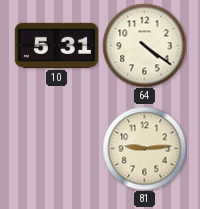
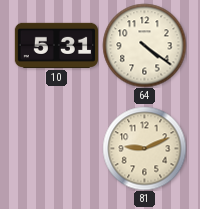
81: 9:14 -> 9:11 (144, 148)
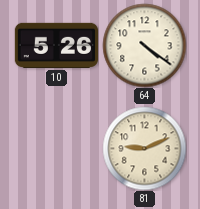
10: 5:31 -> 5:26 (56, 45)
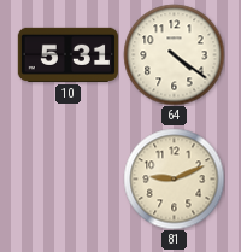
10: 5:26 -> 5:31 (67, 54)
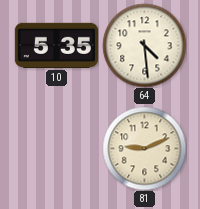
10: 5:31 -> 5:35 (56, 45)
64: 4:21 -> 4:29 (144, 45)
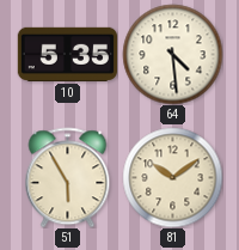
51: none -> 5:55 (68, 177)
81: 9:11 -> 10:09 (172, 177)
